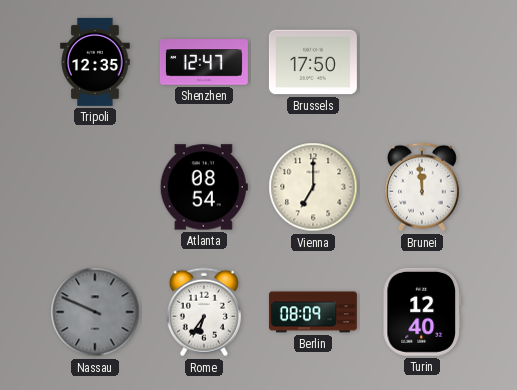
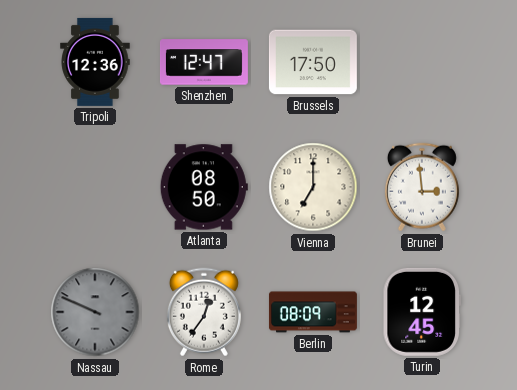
Tripoli: 12:35 -> 12:36 (95, 62)
Atlanta: 08:54 -> 08:50 (204, 187)
Brunei: 11:59 -> 2:59 (422, 187)
Rome: 6:36 -> 12:36 (204, 312)
Turin: 12:40 -> 12:45 (422, 312)
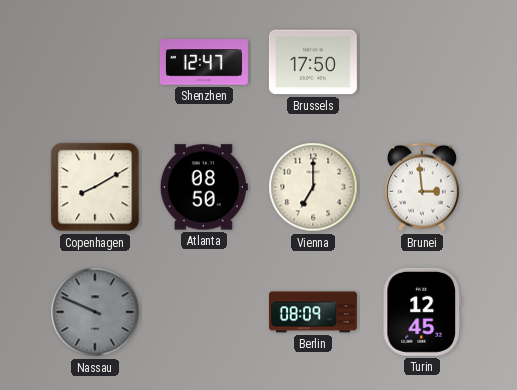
Tripoli: 12:36 -> none (95, 62)
Copenhagen: none -> 8:10 (95, 187)
Rome: 12:36 -> none (204, 312)
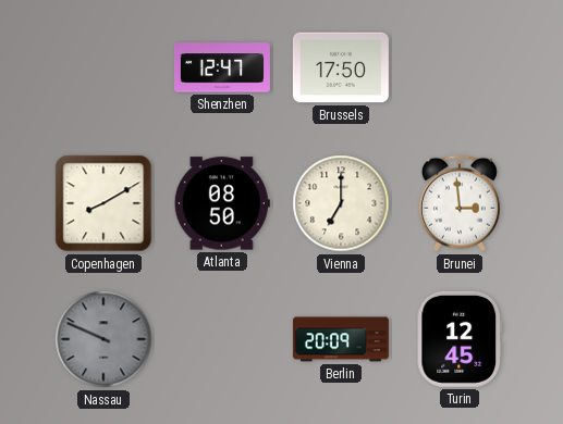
Berlin: 08:09 -> 20:09 (341, 339)
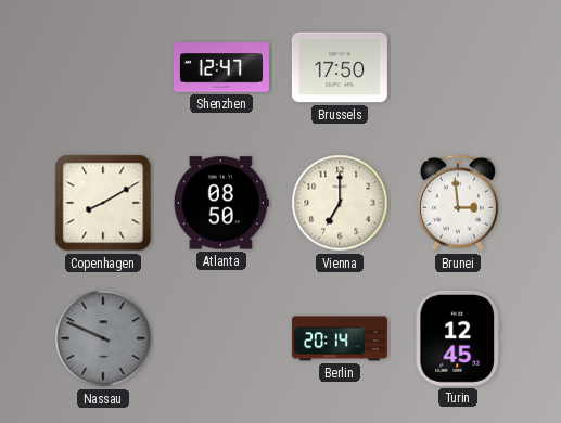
Berlin: 20:09 -> 20:14 (340, 338)
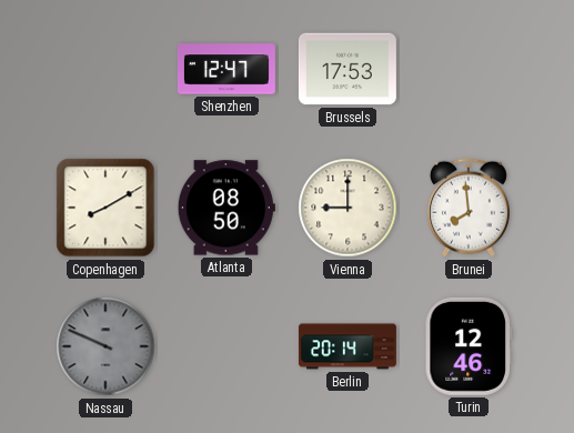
Brussels: 17:50 -> 17:53 (348, 69)
Vienna: 7:00 -> 9:00 (348, 208)
Brunei: 2:59 -> 7:59 (469, 208)
Turin: 12:45 -> 12:46 (469, 346)
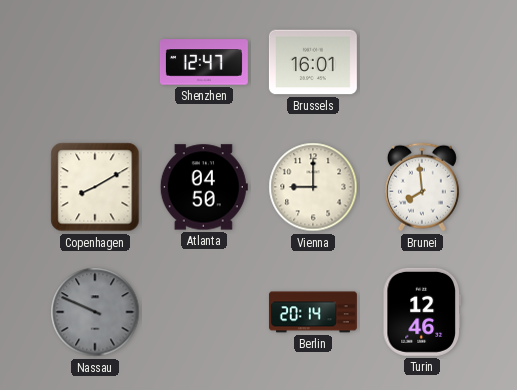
Brussels: 17:53 -> 16:01 (313, 62)
Atlanta: 08:50 -> 04:50 (204, 187)
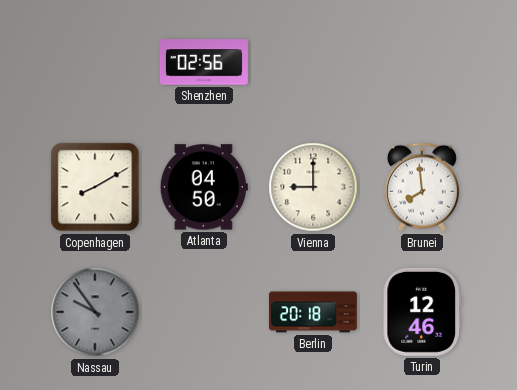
Shenzhen: 12:47 -> 02:56 (204, 62)
Brussels: 16:01 -> none (313, 62)
Nassau: 9:49 -> 9:54 (95, 312)
Berlin: 20:14 -> 20:18 (313, 312)
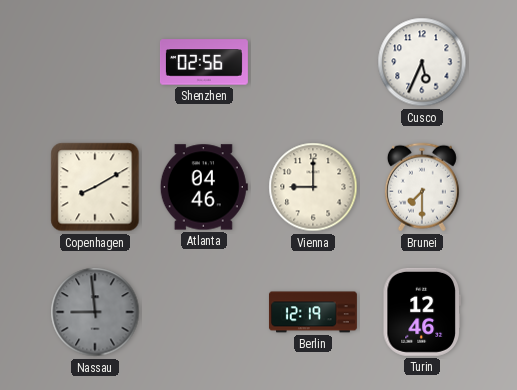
Cusco: none -> 5:34 (422, 62)
Atlanta: 04:50 -> 04:46 (204, 187)
Brunei: 7:59 -> 7:30 (422, 187)
Nassau: 9:54 -> 8:59 (95, 312)
Berlin: 20:18 -> 12:19 (313, 312)
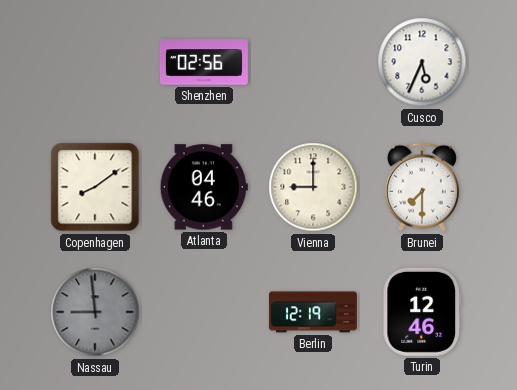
Copenhagen: 8:10 -> 8:09 (95, 187)
